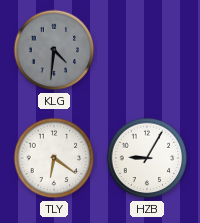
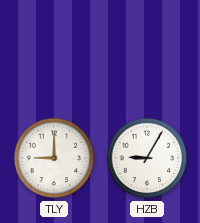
KLG: 4:31 -> none (54, 50)
TLY: 6:21 -> 9:00 (54, 158)
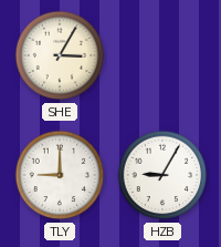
SHE: none -> 3:05 (60, 55)
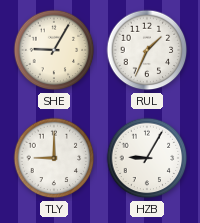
SHE: 3:05 -> 9:05 (54, 50)
RUL: none -> 1:34 (147, 50)
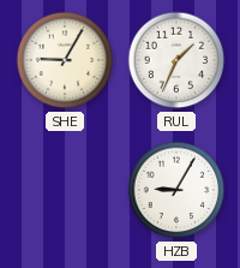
TLY: 9:00 -> none (54, 158)
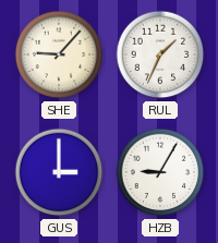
SHE: 9:05 -> 9:07 (59, 54)
GUS: none -> 3:00 (59, 172)
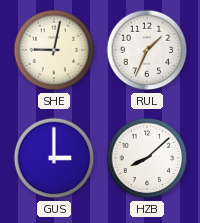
SHE: 9:07 -> 9:02 (54, 50)
HZB: 9:05 -> 8:08 (147, 158)
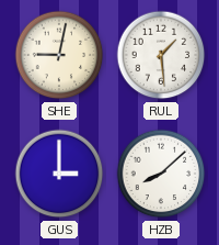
RUL: 1:34 -> 1:29 (161, 55)
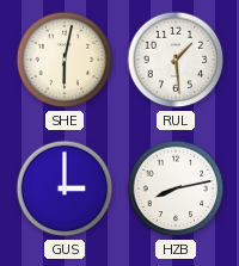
SHE: 9:02 -> 6:02 (65, 60)
HZB: 8:08 -> 8:13 (176, 188)
